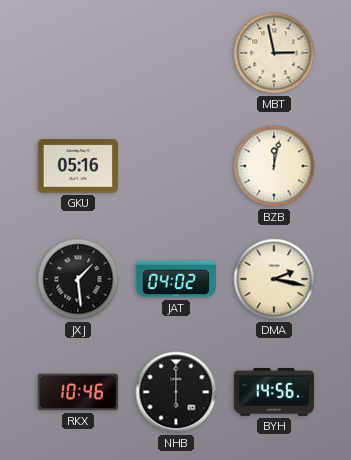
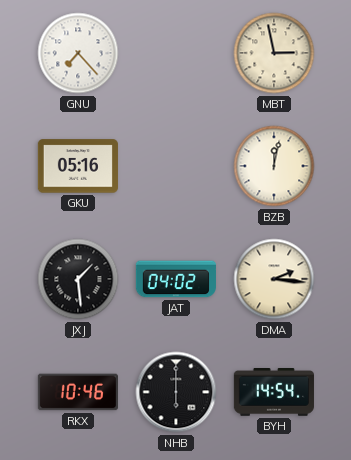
GNU: none -> 7:23 (78, 53)
DMA: 2:17 -> 2:16 (274, 279)
BYH: 14:56 -> 14:54 (274, 392)
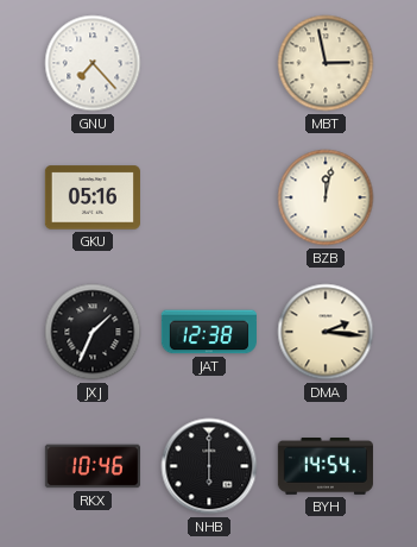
JXJ: 1:29 -> 1:34 (93, 332)
JAT: 04:02 -> 12:38 (209, 332)
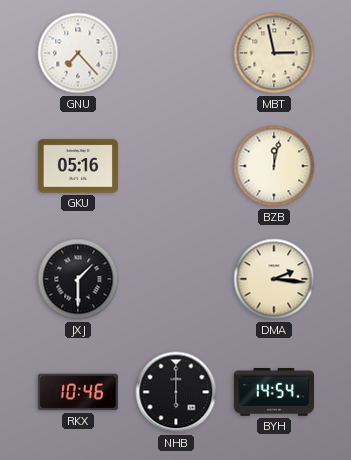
JXJ: 1:34 -> 1:30 (78, 279)
JAT: 12:38 -> none (209, 332)
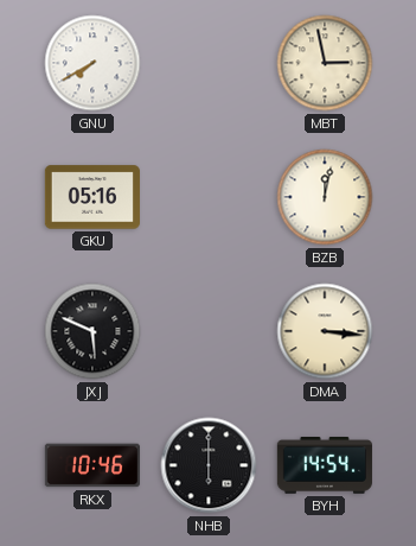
GNU: 7:23 -> 7:40 (92, 63)
JXJ: 1:30 -> 5:49 (92, 331)
DMA: 2:16 -> 3:16 (325, 331)
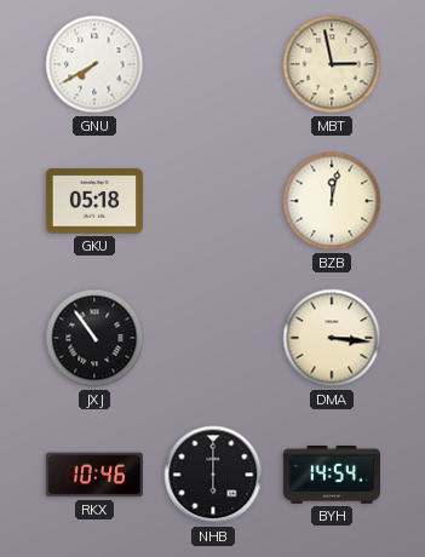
GKU: 05:16 -> 05:18 (94, 201)
JXJ: 5:49 -> 10:54 (94, 338)
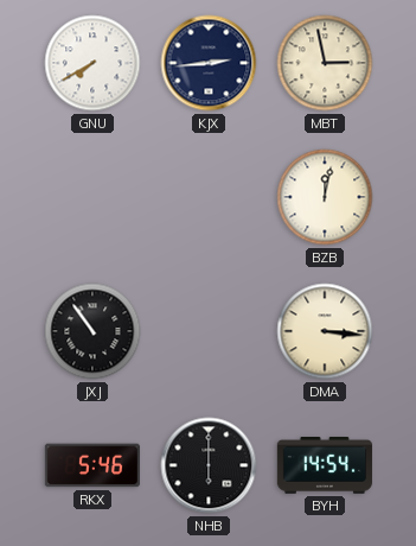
KJX: none -> 2:44 (209, 63)
GKU: 05:18 -> none (94, 201)
RKX: 10:46 -> 5:46 (92, 465)
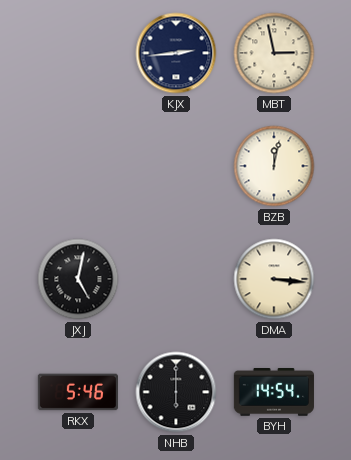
GNU: 7:40 -> none (92, 63)
JXJ: 10:54 -> 5:02 (78, 279)
